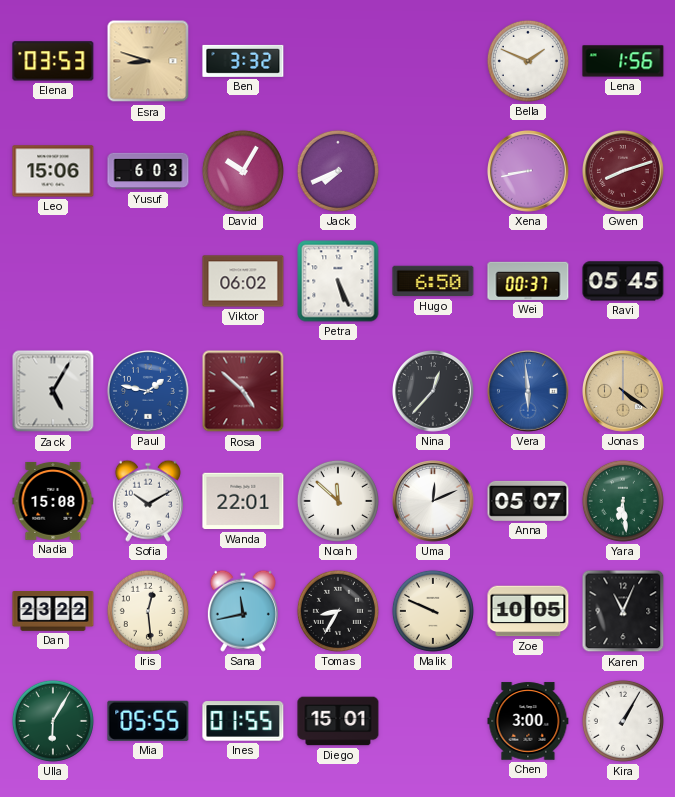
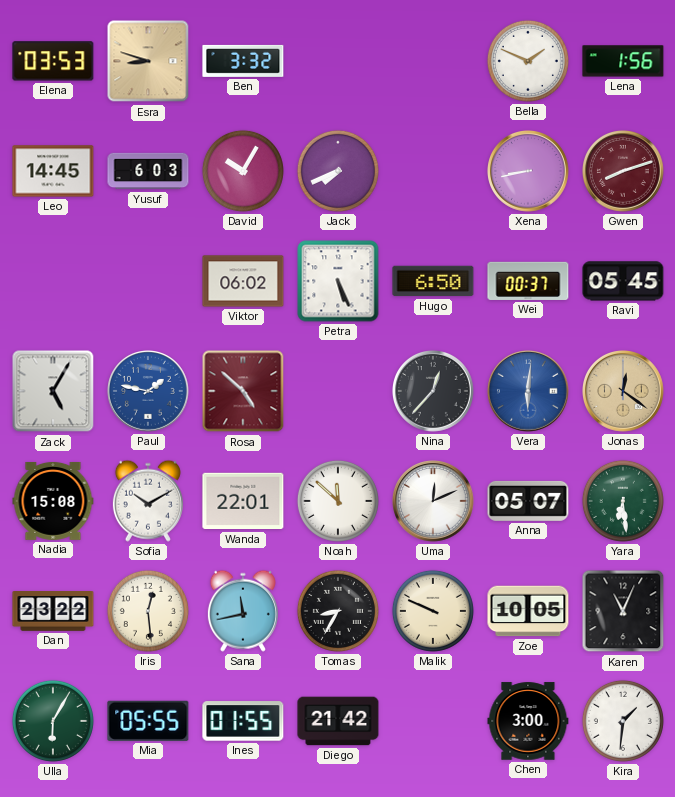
Leo: 15:06 -> 14:45 (53, 171)
Vera: 5:59 -> 6:01 (529, 392)
Jonas: 4:21 -> 12:21 (624, 392)
Diego: 15:01 -> 21:42 (338, 721)
Kira: 1:05 -> 1:31 (623, 721)
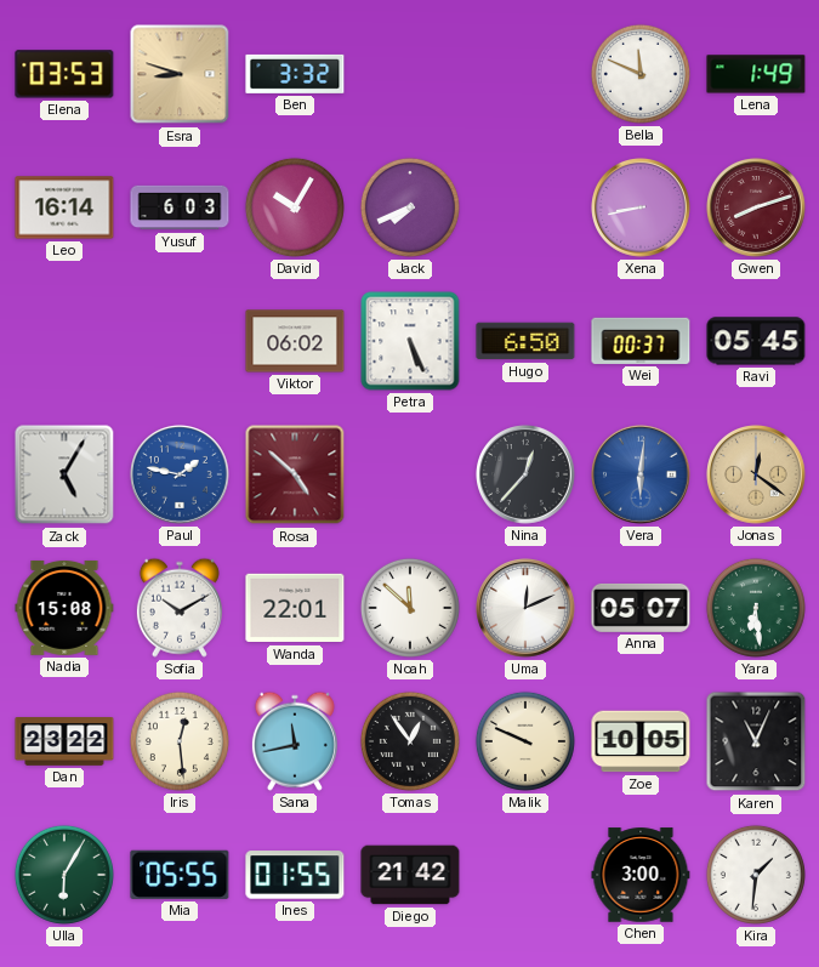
Bella: 1:49 -> 11:49 (641, 74)
Lena: 1:56 -> 1:49 (756, 74)
Leo: 14:45 -> 16:14 (64, 207)
Tomas: 8:35 -> 12:54 (410, 741)
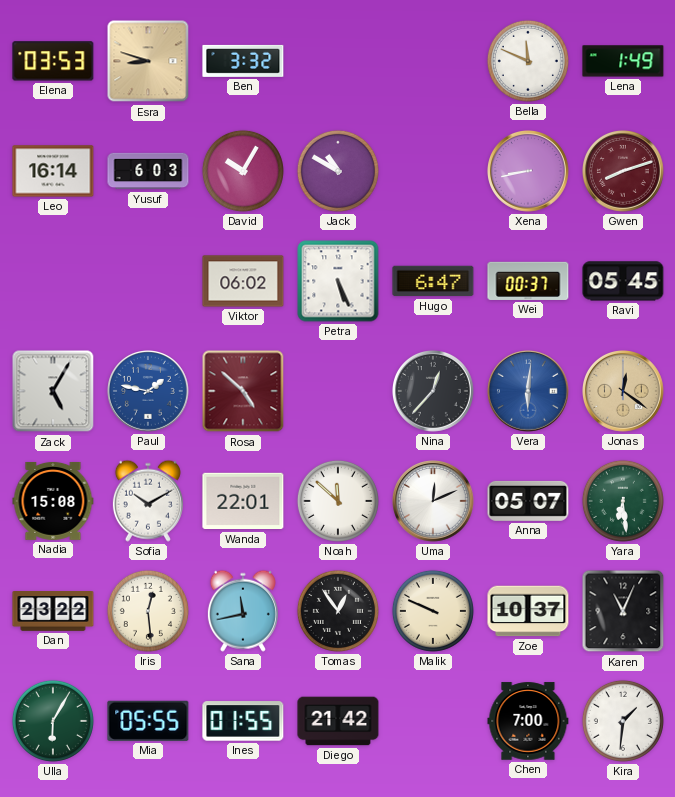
Jack: 7:41 -> 10:50 (338, 171)
Hugo: 6:50 -> 6:47 (433, 281)
Zoe: 10:05 -> 10:37 (528, 611)
Chen: 3:00 -> 7:00 (528, 721)
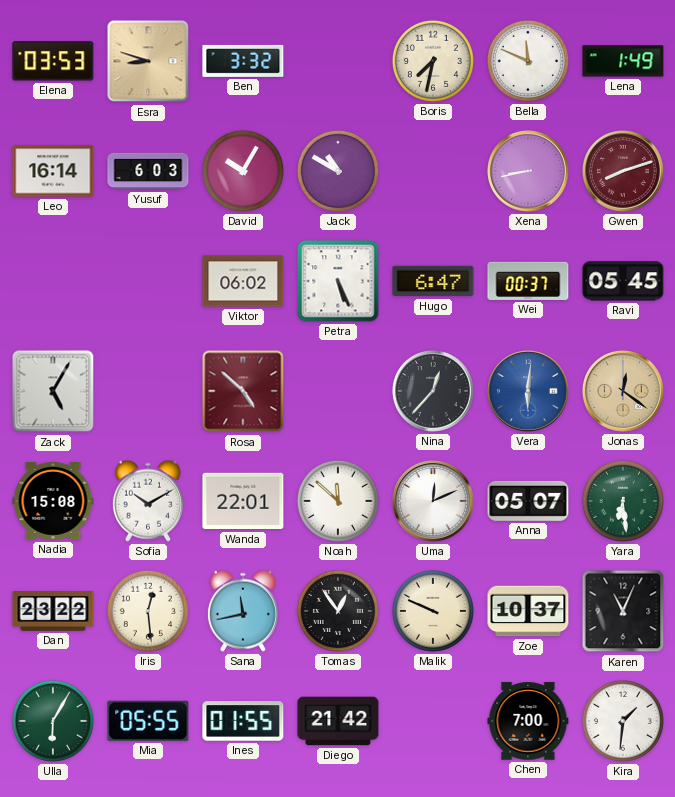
Boris: none -> 7:32 (433, 61)
Paul: 1:47 -> none (149, 392)
